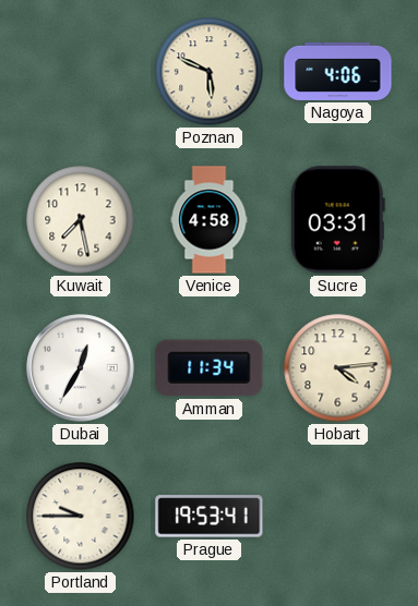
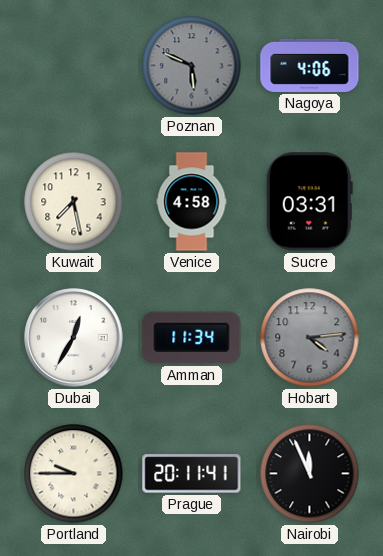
Poznan dial: cream -> grey (192, 66)
Hobart dial: cream -> grey (310, 338)
Prague: 19:53 -> 20:11 (192, 474)
Nairobi: none -> 11:56 (310, 474)
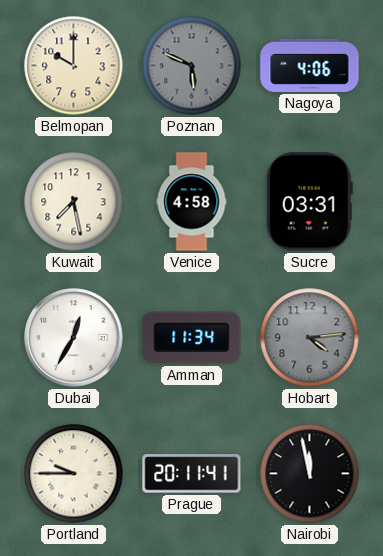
Belmopan: none -> 10:00 (74, 66)
Nairobi: 11:56 -> 11:58 (310, 474)
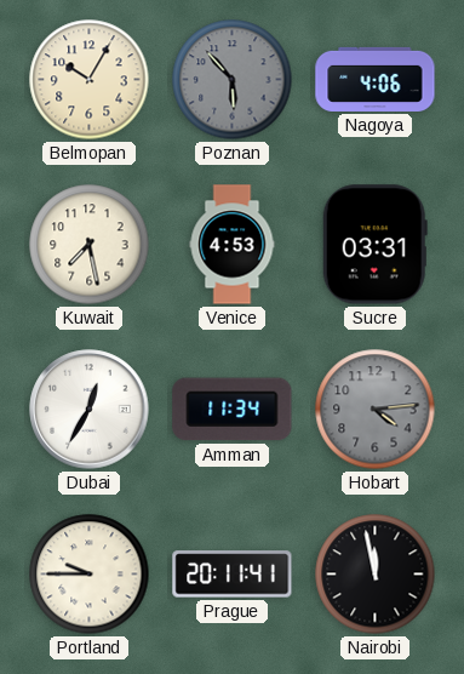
Belmopan: 10:00 -> 10:05 (90, 80)
Poznan: 5:49 -> 5:53 (233, 80)
Venice: 4:58 -> 4:53 (233, 245)
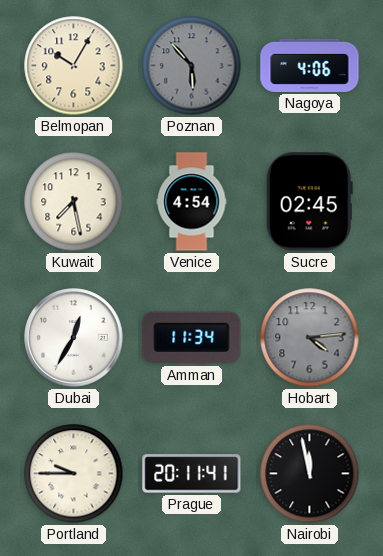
Venice: 4:53 -> 4:54 (192, 202)
Sucre: 03:31 -> 02:45 (309, 202)
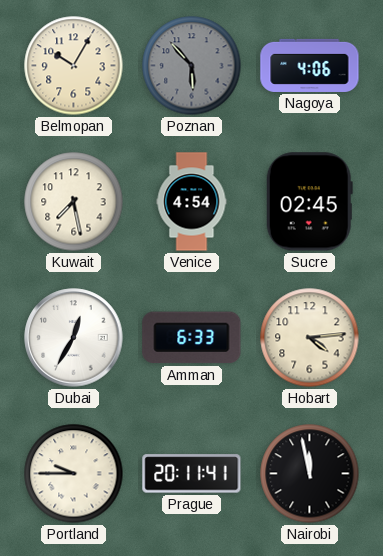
Amman: 11:34 -> 6:33 (192, 338)
Hobart dial: grey -> cream (310, 338)
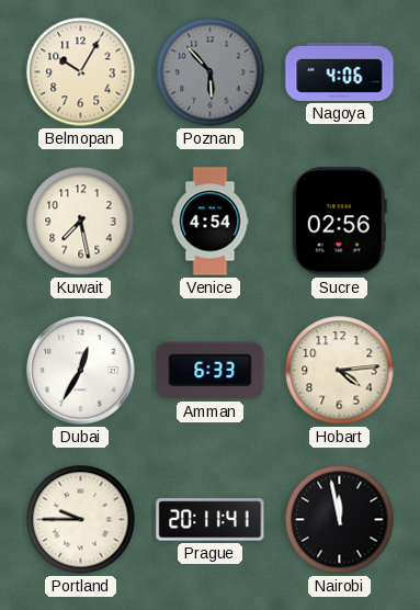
Sucre: 02:45 -> 02:56 (339, 222)
